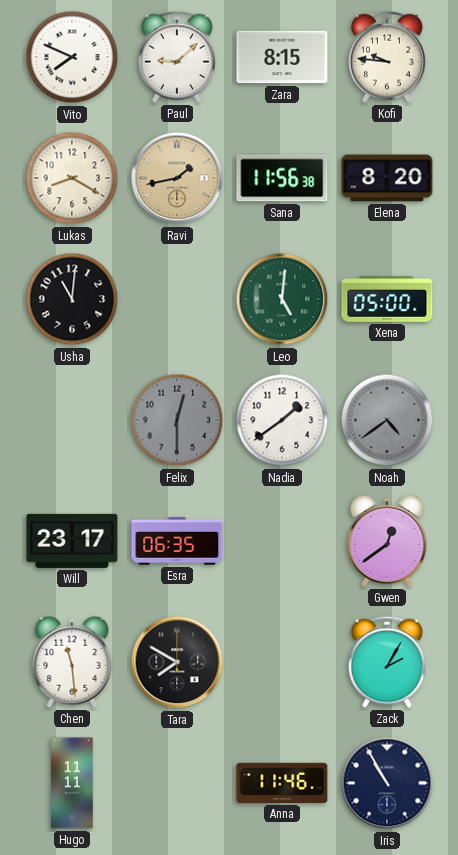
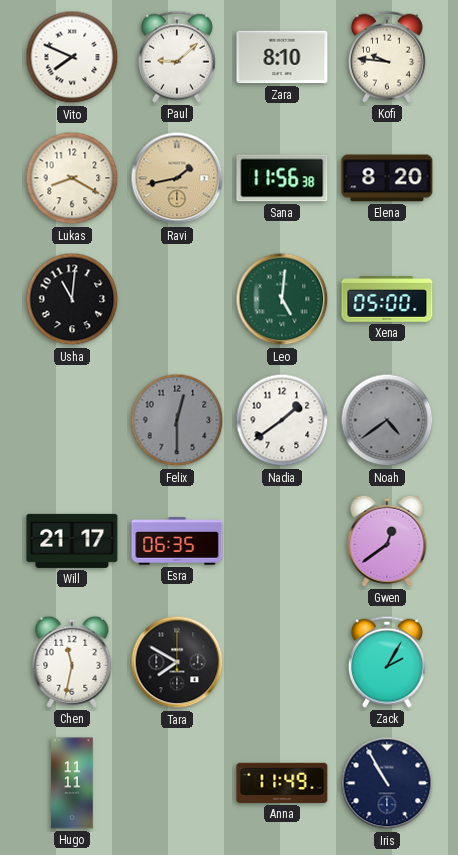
Zara: 8:15 -> 8:10 (282, 57)
Will: 23:17 -> 21:17 (72, 541)
Chen: 11:29 -> 11:32 (72, 662)
Anna: 11:46 -> 11:49 (282, 783)
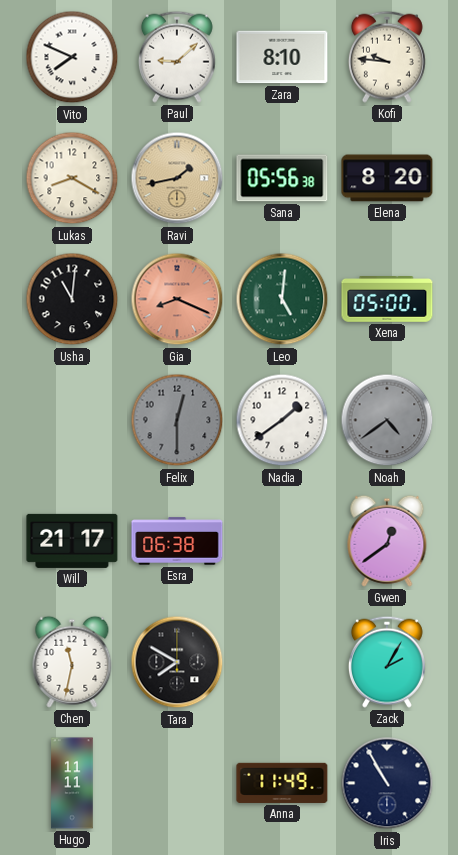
Sana: 11:56 -> 05:56 (282, 178)
Gia: none -> 8:19 (177, 299)
Esra: 06:35 -> 06:38 (177, 541)
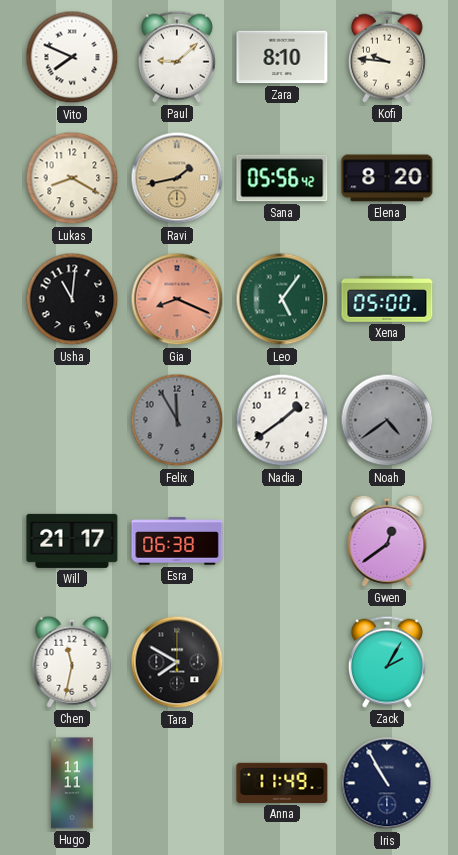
Sana: 05:56:38 -> 05:56:42 (282, 178)
Leo: 5:01 -> 5:06 (282, 299)
Felix: 12:30 -> 11:55 (177, 420)
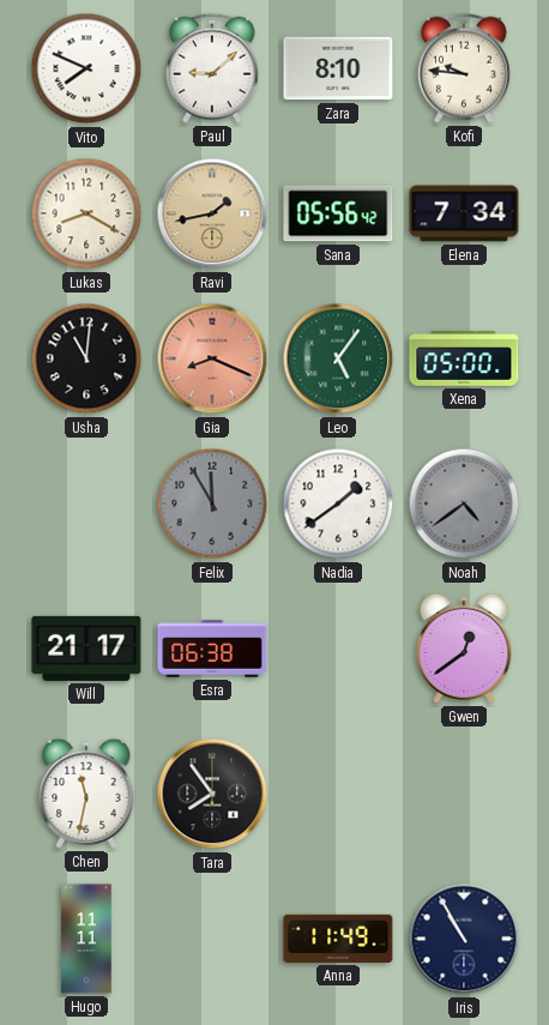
Elena: 8:20 -> 7:34 (464, 213)
Tara: 7:50 -> 7:54 (212, 794)
Zack: 2:05 -> none (387, 662)
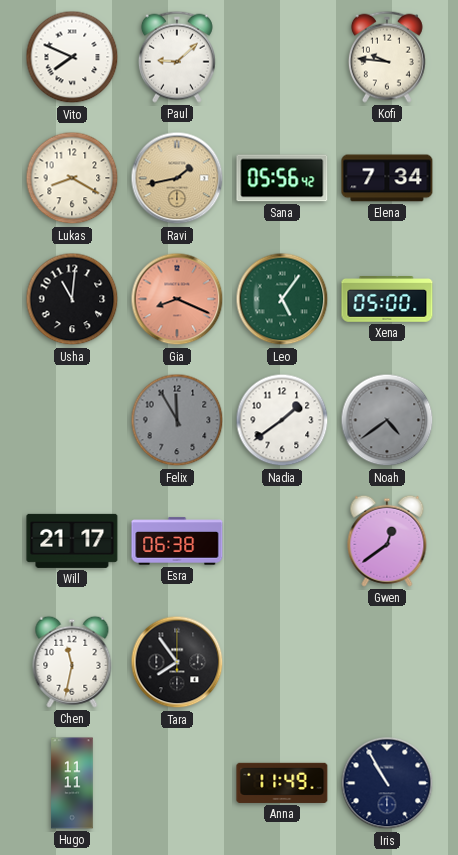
Zara: 8:10 -> none (338, 68)
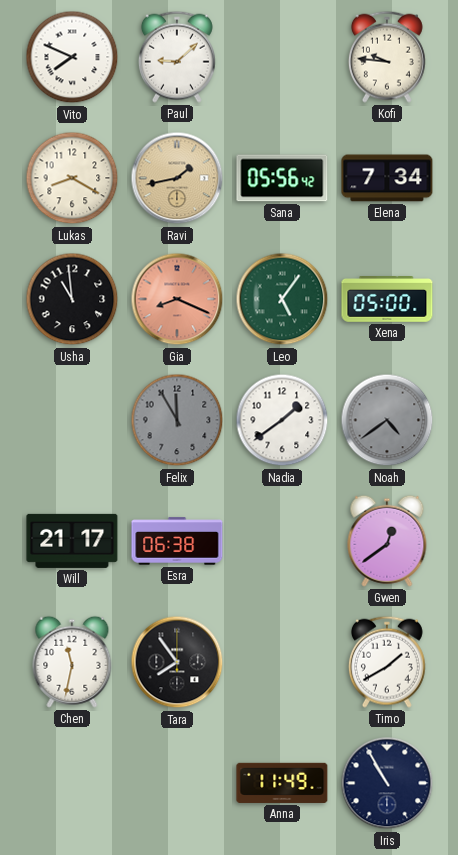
Usha: 11:01 -> 10:59 (72, 299)
Timo: none -> 1:40 (387, 662)
Hugo: 11:11 -> none (72, 783)
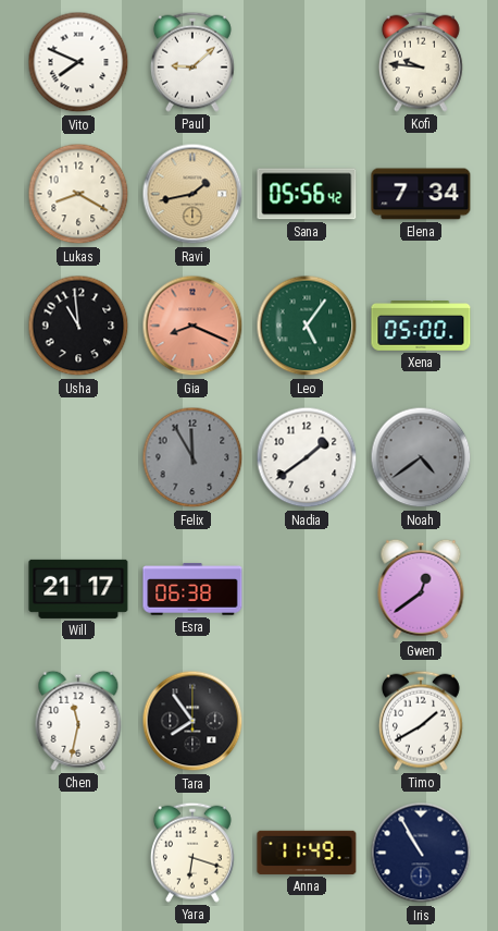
Yara: none -> 6:18 (192, 853)
